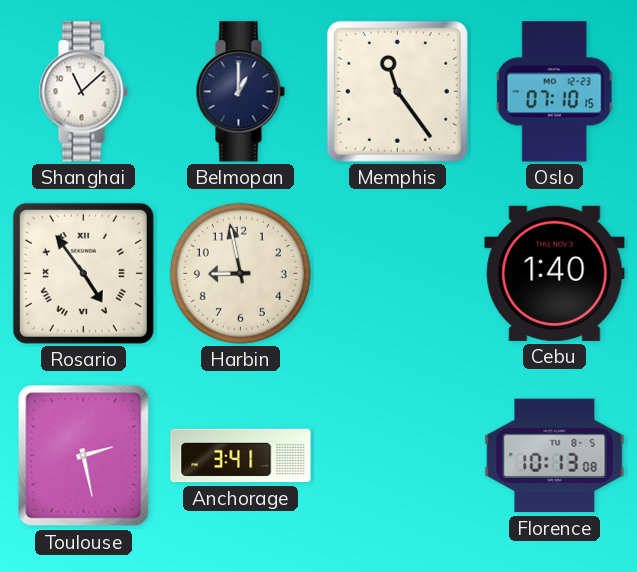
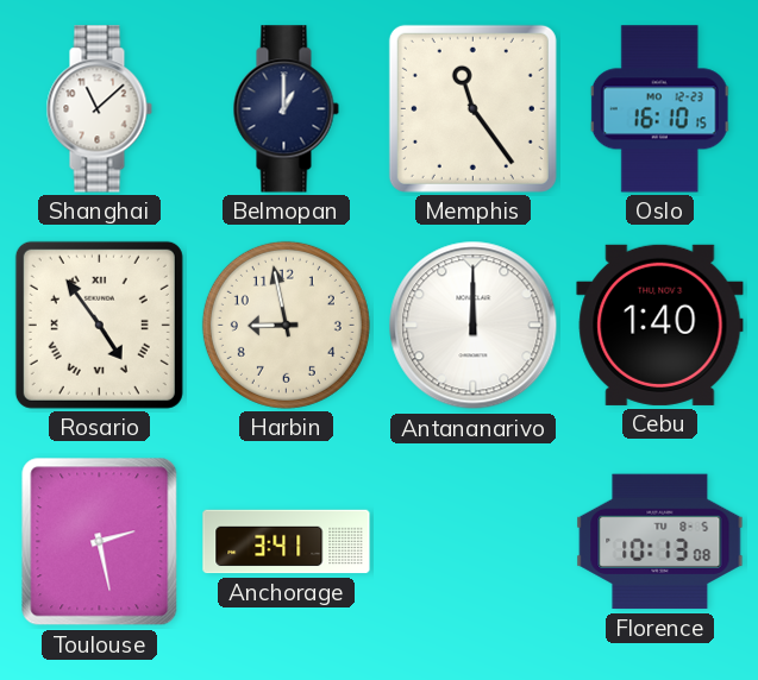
Oslo: 07:10 -> 16:10 (660, 109)
Antananarivo: none -> 12:00 (474, 326)
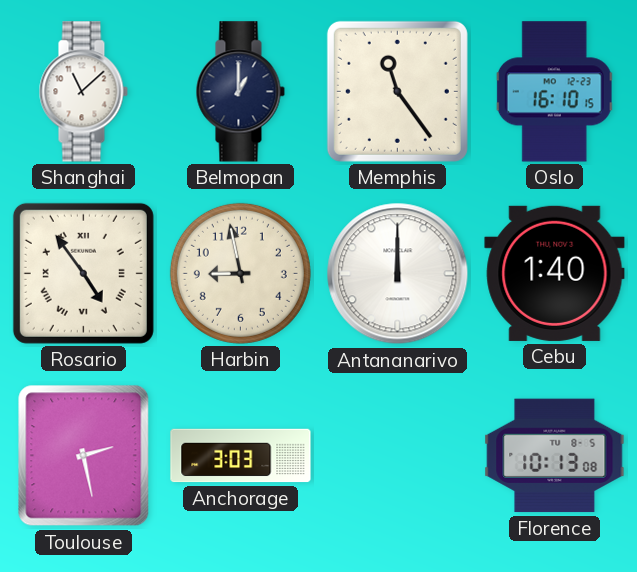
Anchorage: 3:41 -> 3:03 (241, 456)
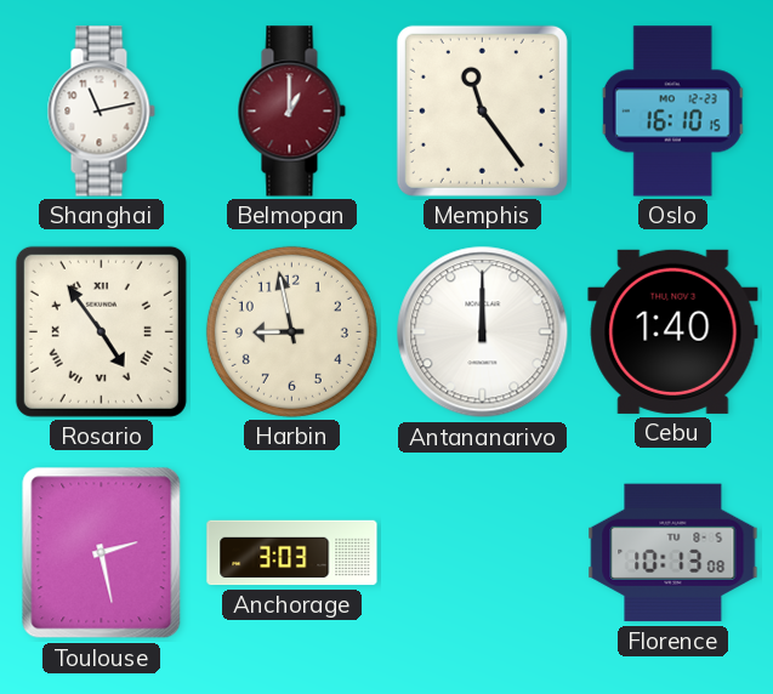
Shanghai: 11:08 -> 11:13 (101, 112)
Belmopan dial: navy -> burgundy (291, 112)
